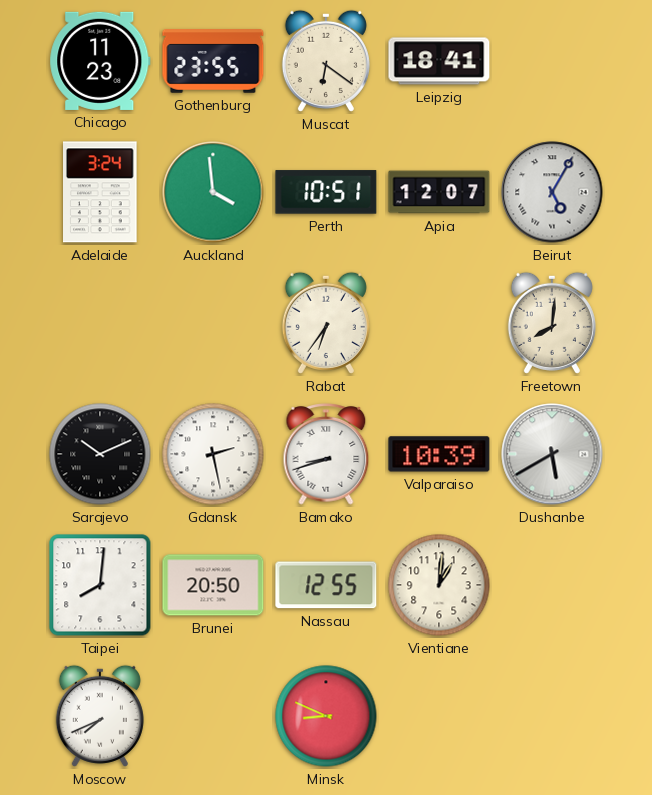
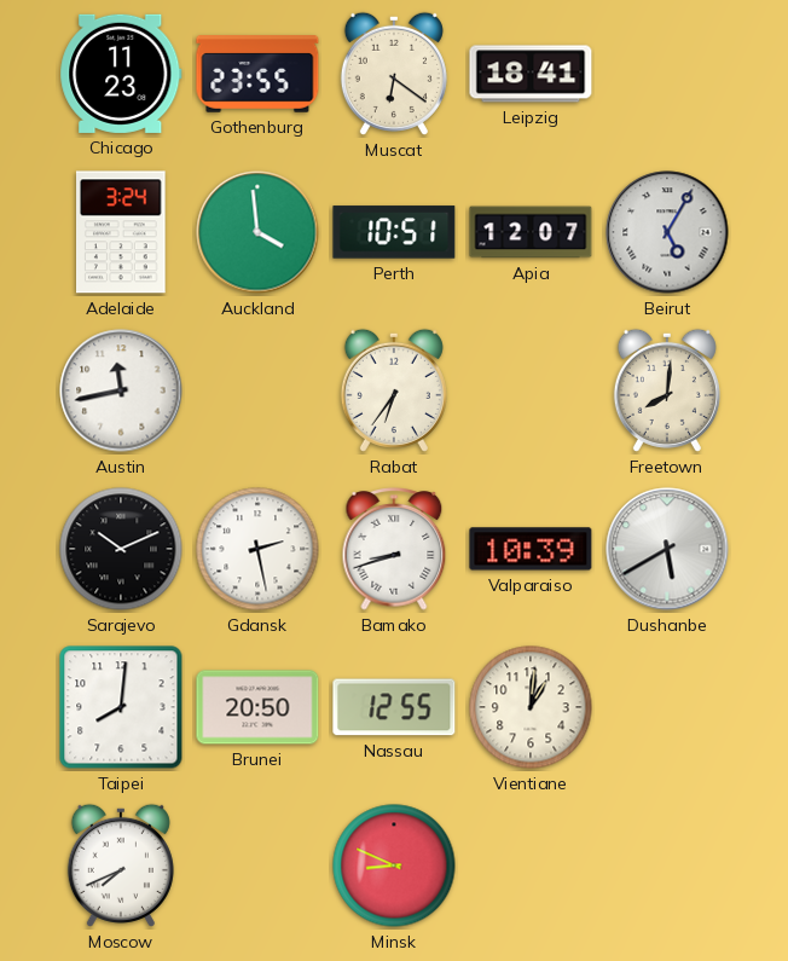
Austin: none -> 11:43 (121, 390)
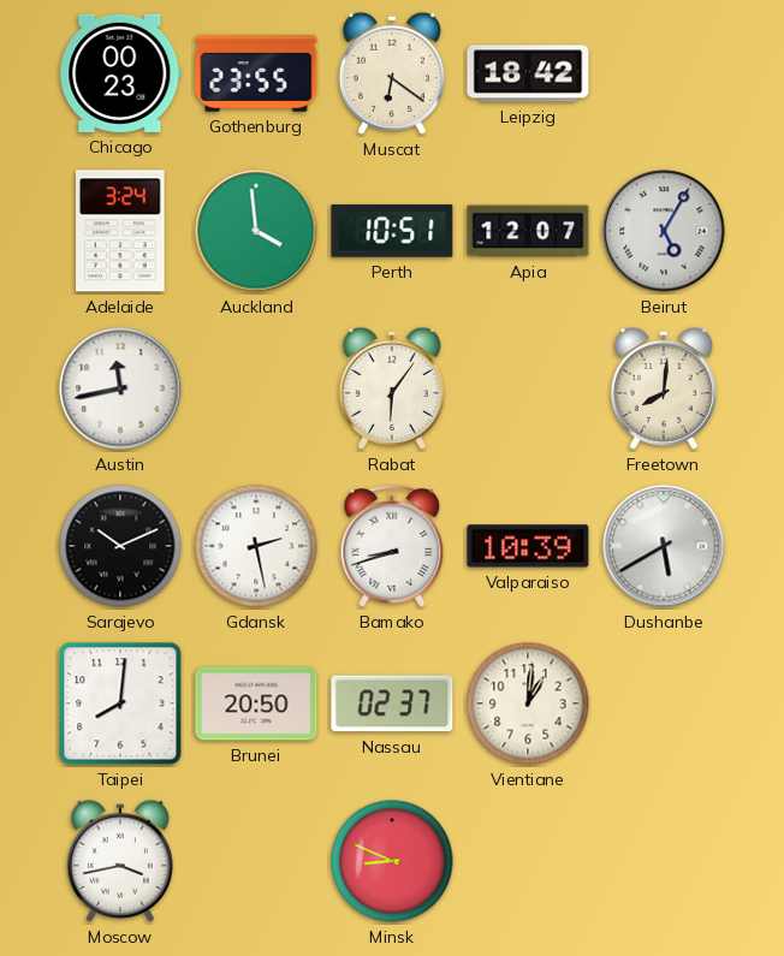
Chicago: 11:23 -> 00:23 (120, 73)
Leipzig: 18:41 -> 18:42 (528, 73)
Rabat: 6:36 -> 6:06 (392, 388)
Nassau: 12:55 -> 02:37 (392, 703)
Moscow: 7:41 -> 3:43 (120, 861)
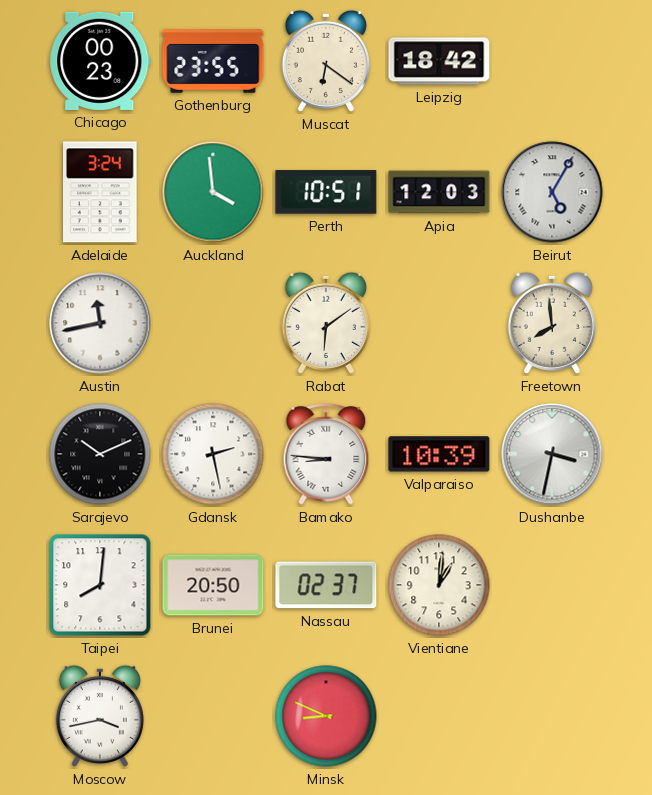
Apia: 12:07 -> 12:03 (439, 192)
Rabat: 6:06 -> 6:09 (326, 323)
Freetown: 8:01 -> 7:59 (552, 323)
Bamako: 8:42 -> 8:46 (326, 454)
Dushanbe: 5:40 -> 3:32 (552, 454)
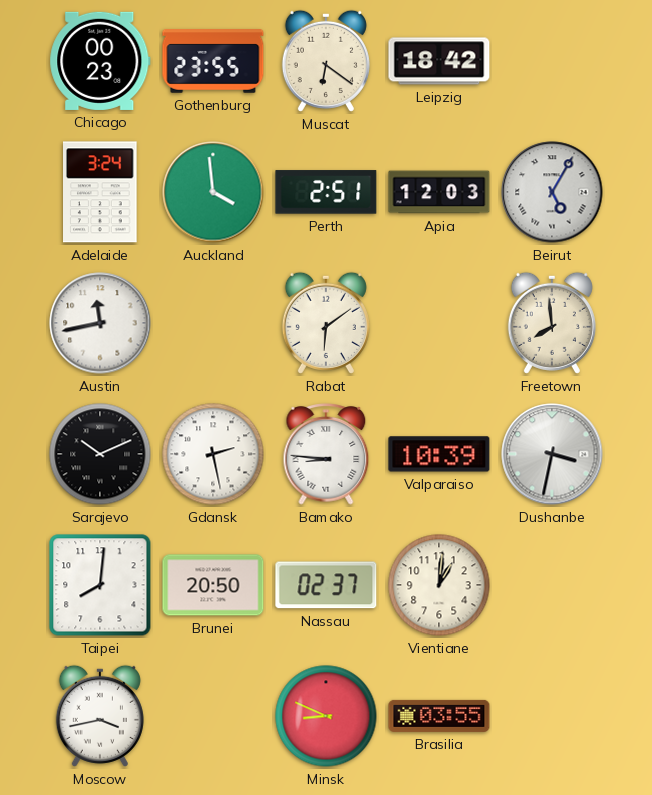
Perth: 10:51 -> 2:51 (326, 192)
Brasilia: none -> 03:55 (439, 716)
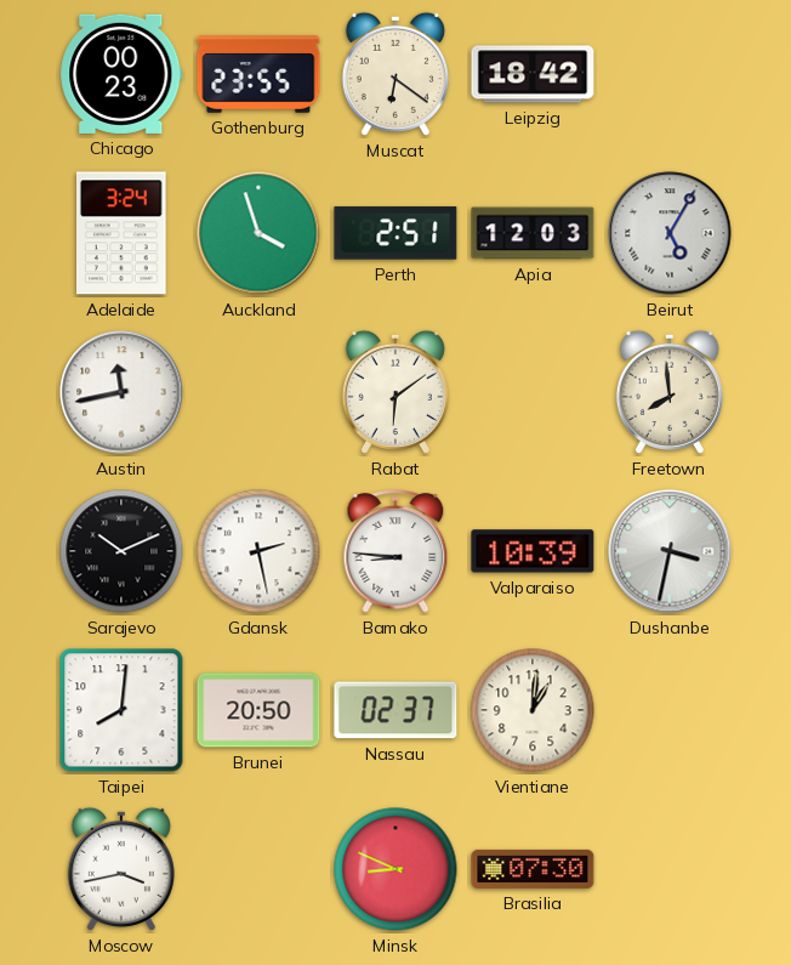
Auckland: 3:59 -> 3:57 (258, 233)
Brasilia: 03:55 -> 07:30 (533, 869)
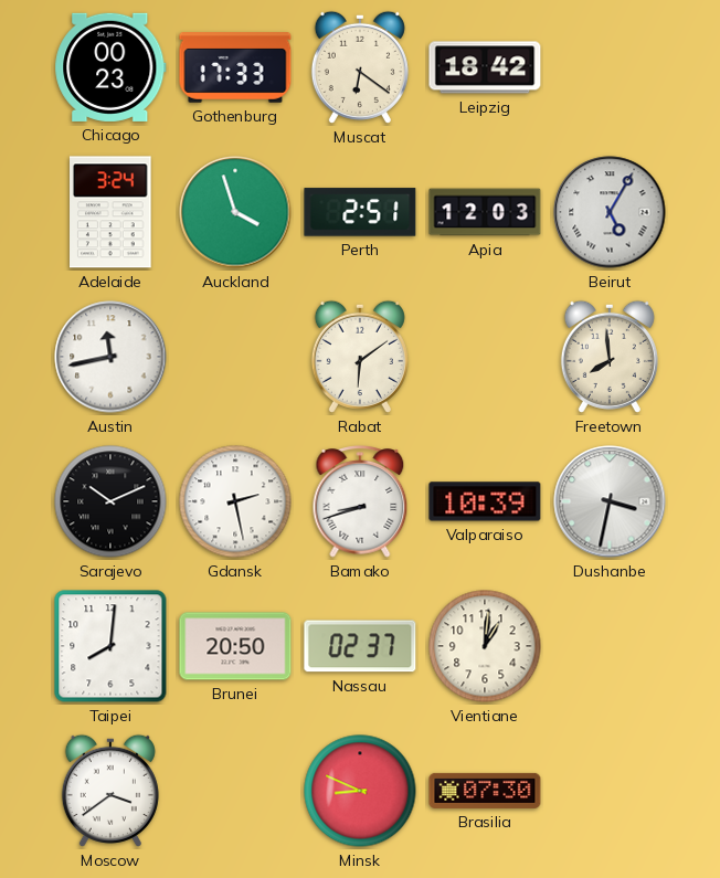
Gothenburg: 23:55 -> 17:33 (235, 67)
Bamako: 8:46 -> 8:42 (360, 501)
Moscow: 3:43 -> 3:39 (110, 791)
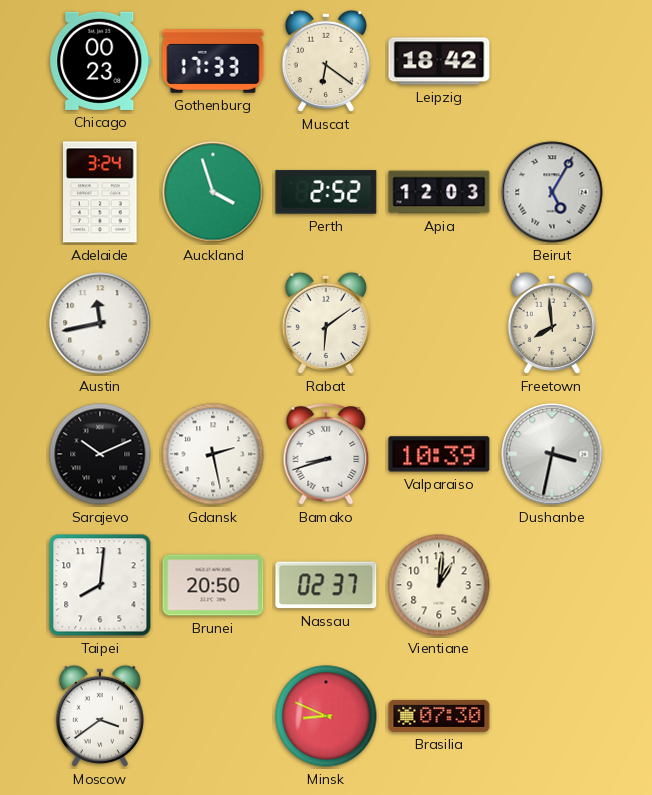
Perth: 2:51 -> 2:52 (326, 192)
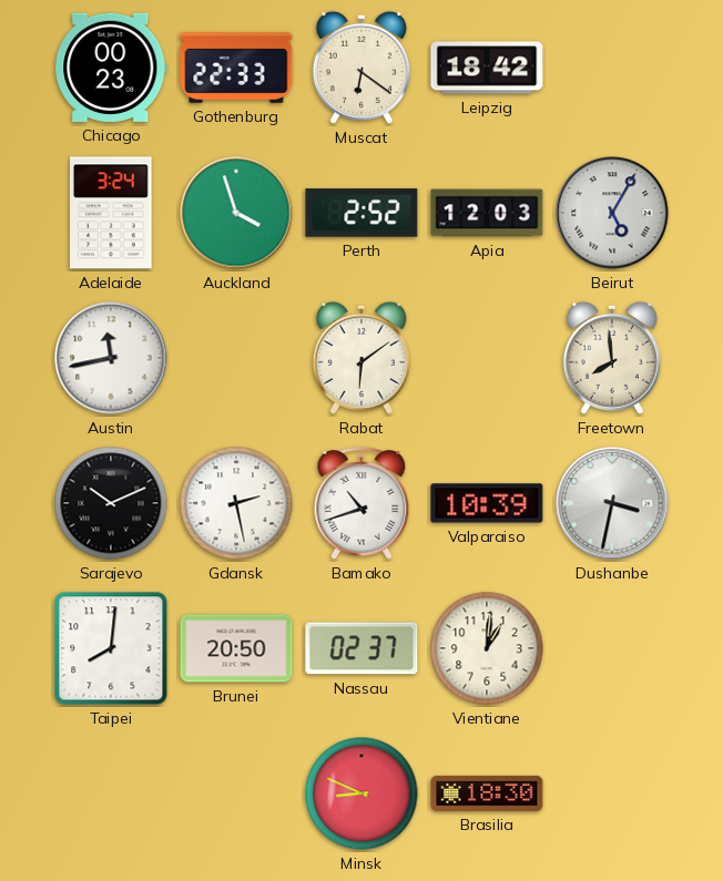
Gothenburg: 17:33 -> 22:33 (236, 68)
Bamako: 8:42 -> 10:42 (361, 503)
Moscow: 3:39 -> none (100, 716)
Brasilia: 07:30 -> 18:30 (487, 793)
